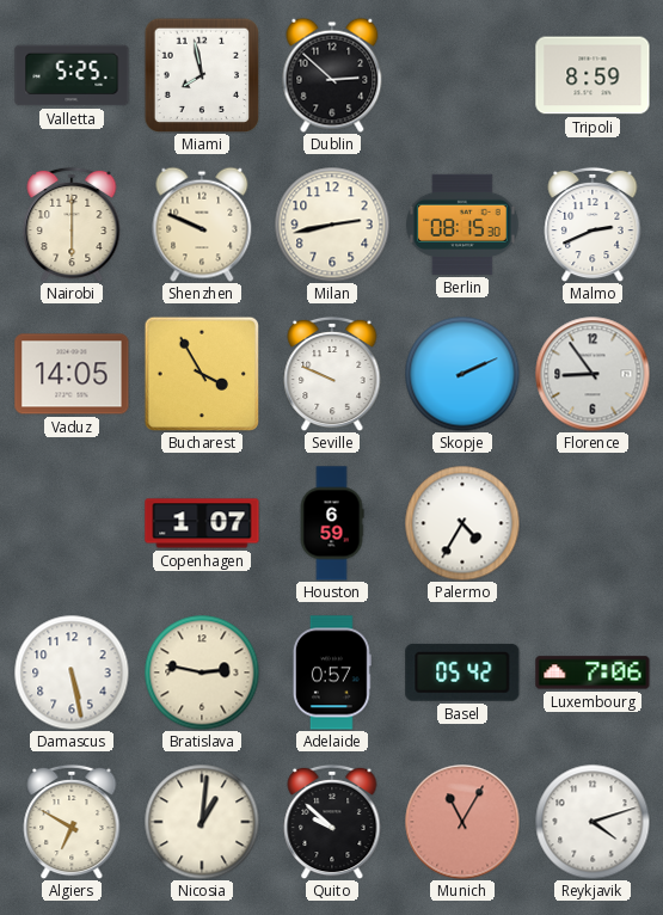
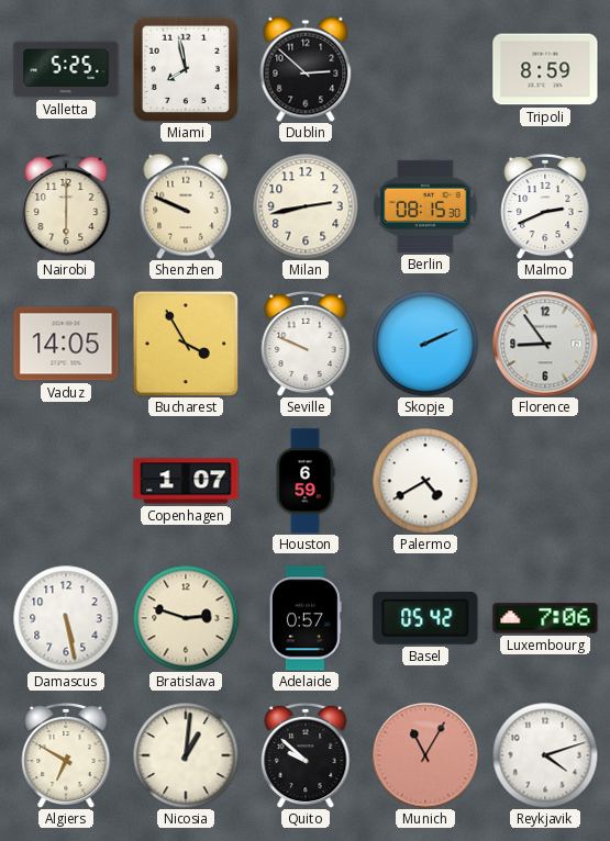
Palermo: 4:35 -> 4:40 (425, 481)
Bratislava: 2:47 -> 2:48 (186, 618)
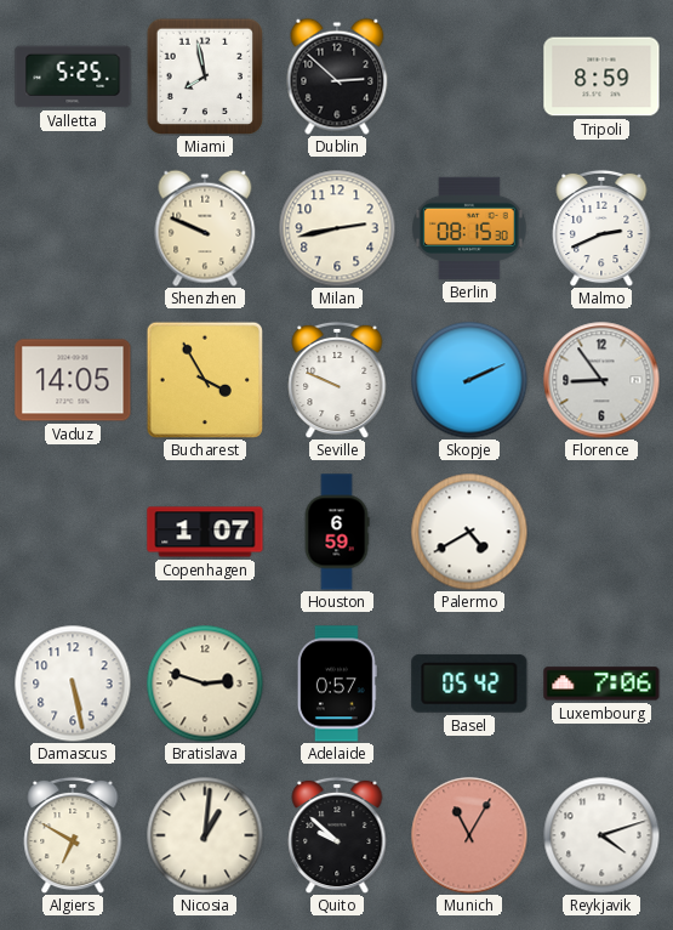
Nairobi: 6:00 -> none (66, 206)
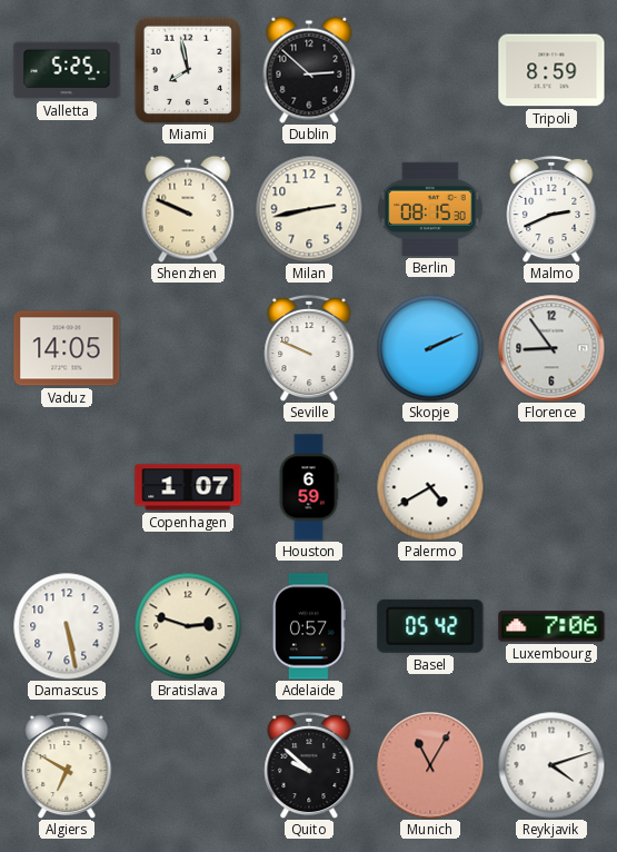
Bucharest: 3:55 -> none (205, 380)
Nicosia: 1:01 -> none (205, 835)
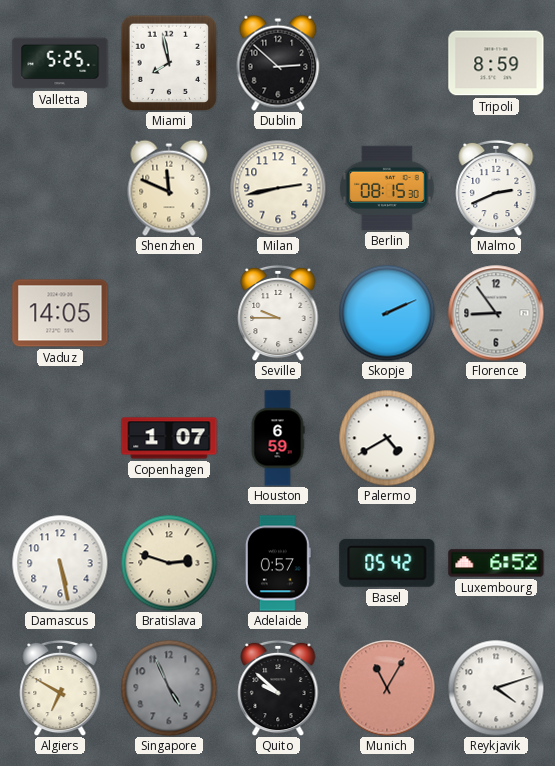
Shenzhen: 9:49 -> 11:49 (169, 188)
Seville: 9:49 -> 9:45 (278, 313)
Luxembourg: 7:06 -> 6:52 (496, 563)
Singapore: none -> 4:56 (169, 688)
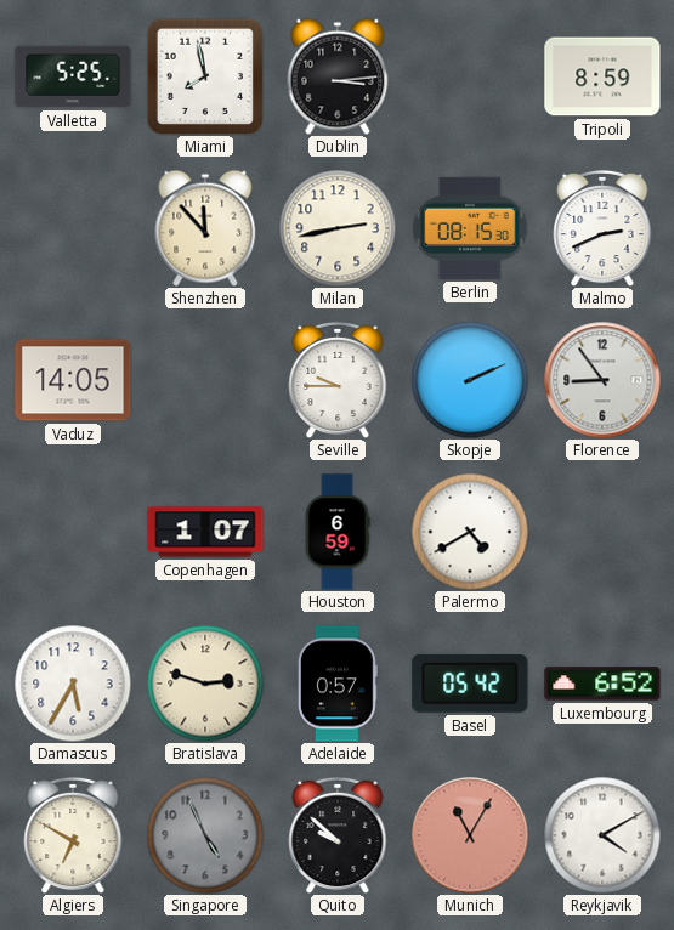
Dublin: 2:52 -> 3:14 (338, 76)
Shenzhen: 11:49 -> 11:53 (205, 228)
Damascus: 5:28 -> 5:35 (73, 684)
Reykjavik: 4:12 -> 4:10 (602, 835)
